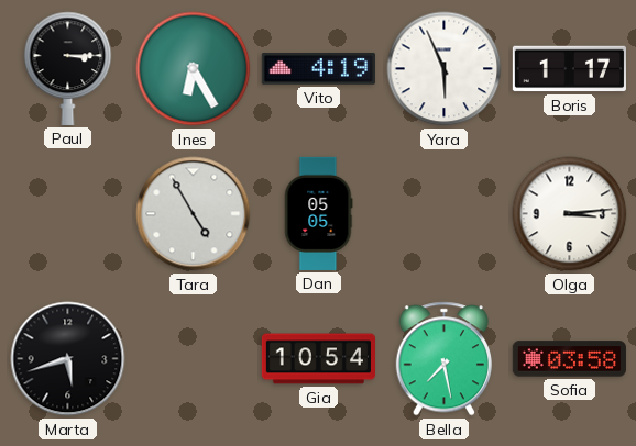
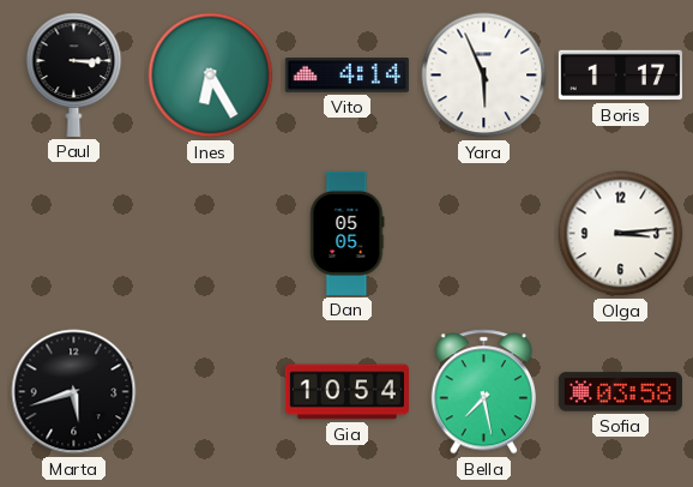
Vito: 4:19 -> 4:14 (346, 76)
Tara: 4:55 -> none (194, 214)
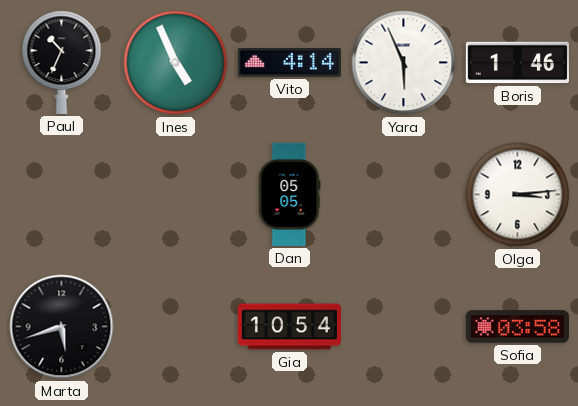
Paul: 3:15 -> 10:34 (62, 62)
Ines: 6:25 -> 4:56 (176, 63)
Boris: 1:17 -> 1:46 (517, 63)
Bella: 7:28 -> none (483, 392)
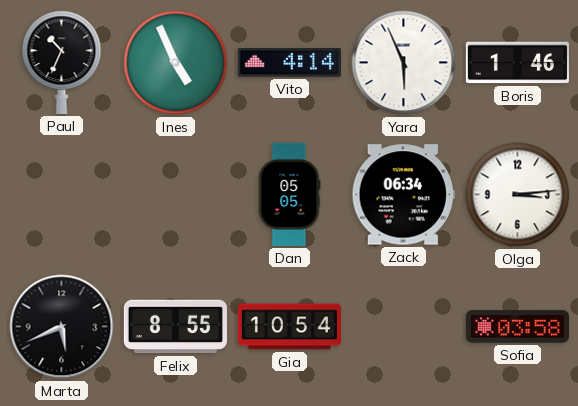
Zack: none -> 06:34 (403, 195)
Marta: 5:42 -> 5:41 (62, 327)
Felix: none -> 8:55 (175, 327)
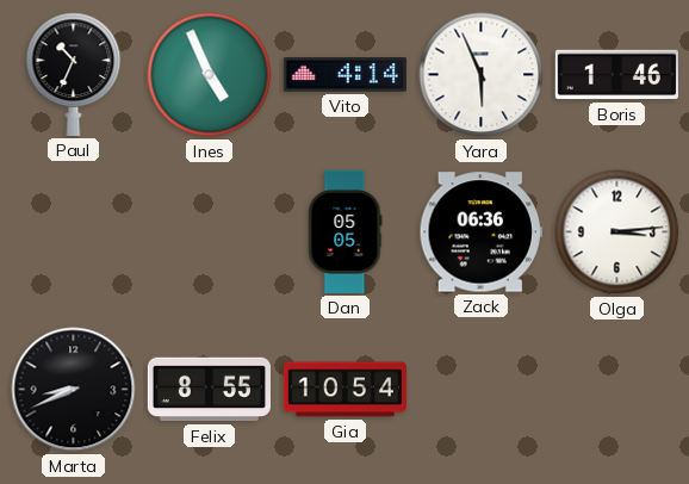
Zack: 06:34 -> 06:36 (480, 232)
Marta: 5:41 -> 8:41 (74, 390)
Sofia: 03:58 -> none (517, 327)
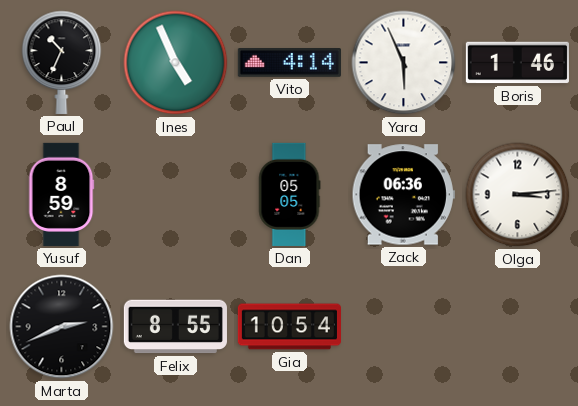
Yusuf: none -> 8:59 (61, 194)
Marta: 8:41 -> 2:41 (62, 327)
